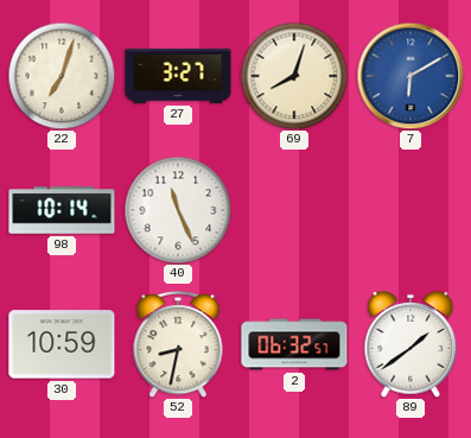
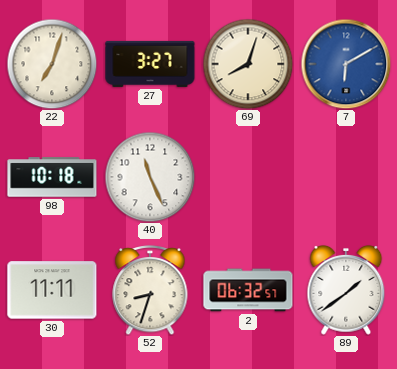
98: 10:14 -> 10:18 (52, 177)
30: 10:59 -> 11:11 (52, 290)
52: 8:32 -> 8:33 (150, 290)
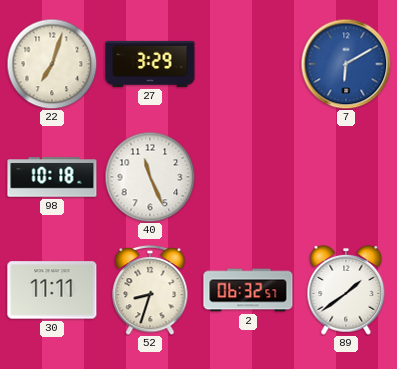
27: 3:27 -> 3:29 (150, 64)
69: 8:03 -> none (248, 64)
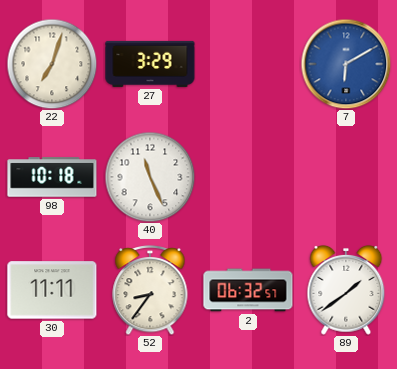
52: 8:33 -> 8:36 (150, 290)
